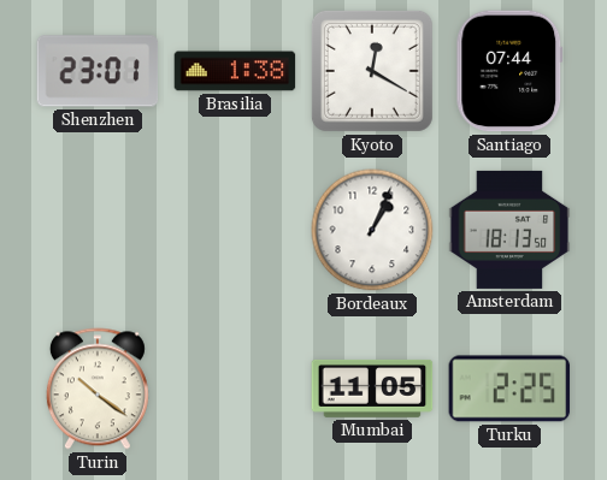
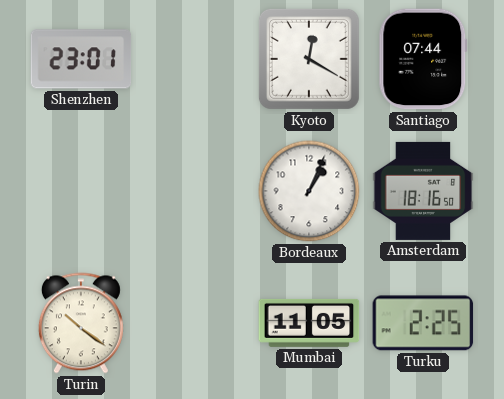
Brasilia: 1:38 -> none (235, 71)
Amsterdam: 18:13 -> 18:16 (423, 191)
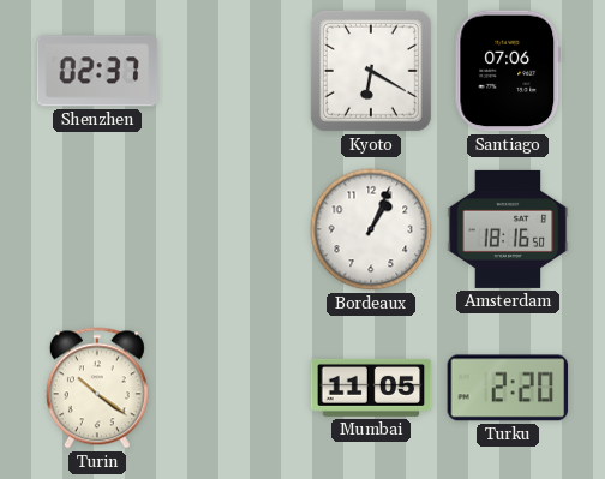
Shenzhen: 23:01 -> 02:37 (97, 71)
Kyoto: 12:20 -> 6:20 (371, 71)
Santiago: 07:44 -> 07:06 (508, 71)
Turku: 2:25 -> 2:20 (508, 388)
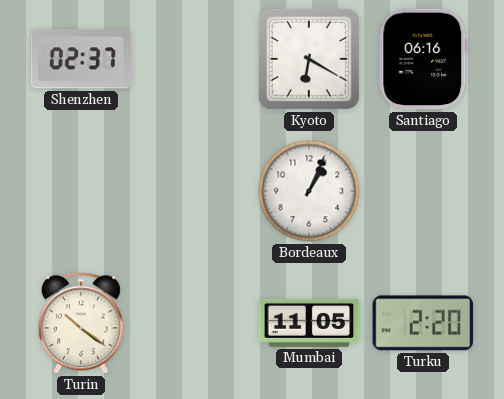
Santiago: 07:06 -> 06:16 (423, 59)
Amsterdam: 18:16 -> none (508, 229)
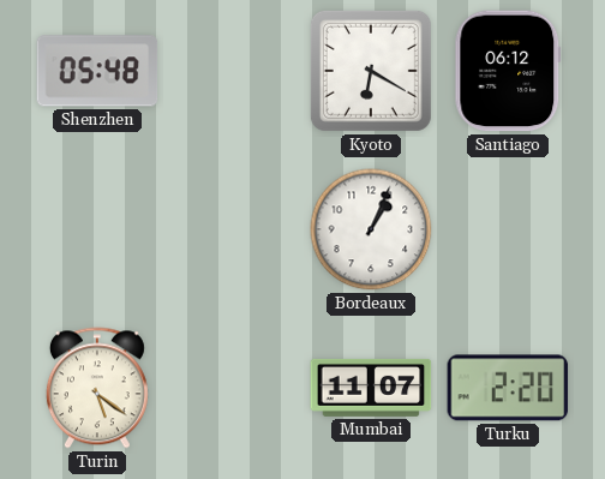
Shenzhen: 02:37 -> 05:48 (97, 71)
Santiago: 06:16 -> 06:12 (508, 71)
Turin: 10:21 -> 5:21 (97, 388)
Mumbai: 11:05 -> 11:07 (371, 388)
